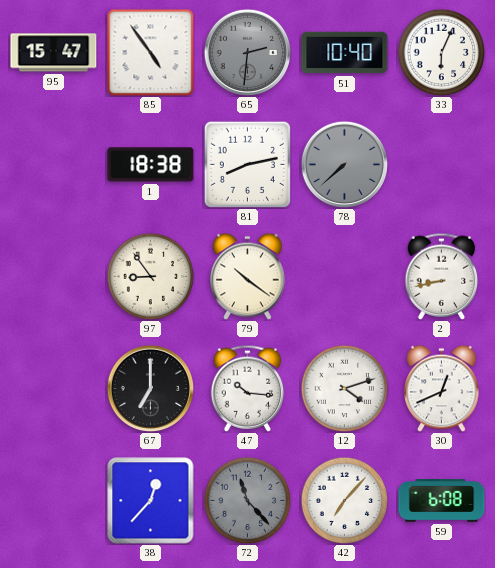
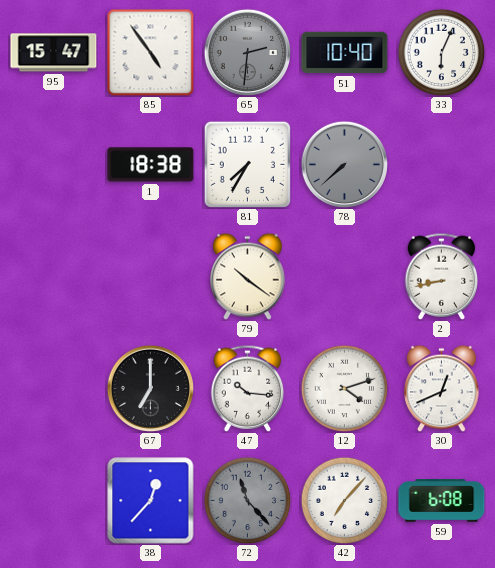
81: 8:13 -> 7:35 (247, 164)
97: 8:54 -> none (150, 276)
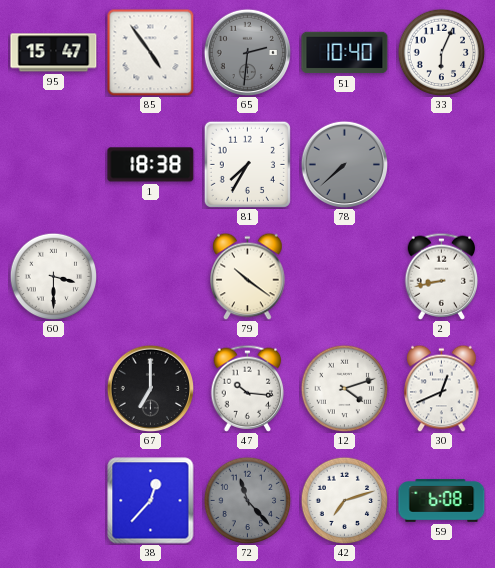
60: none -> 3:30 (53, 276)
42: 7:07 -> 7:12 (344, 500)
